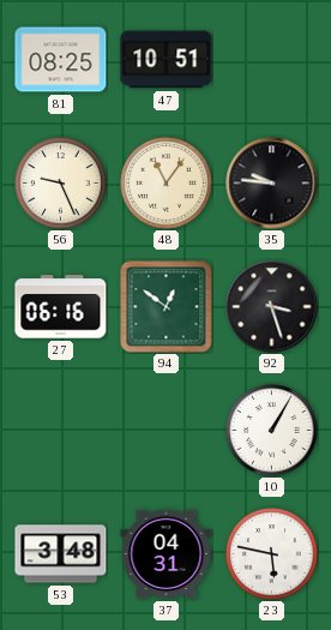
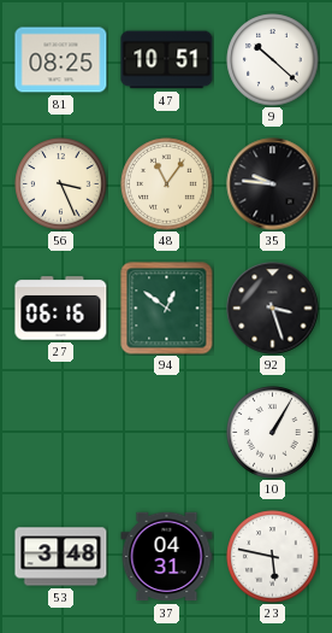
9: none -> 10:22 (273, 60)
56: 9:26 -> 3:26 (61, 184)
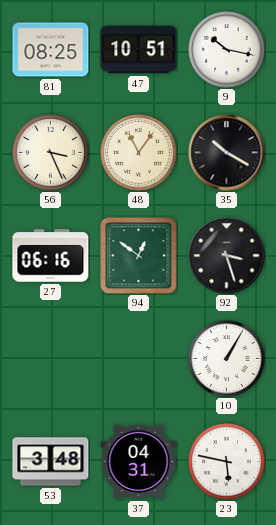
9: 10:22 -> 10:17 (227, 50)
35: 9:46 -> 10:20 (227, 153)
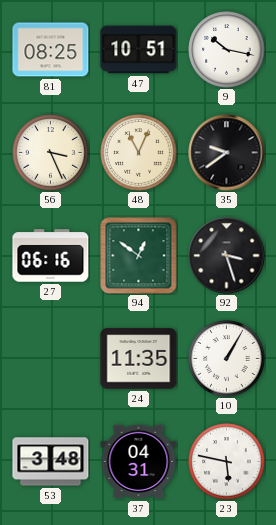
48: 11:06 -> 11:04 (139, 153)
35: 10:20 -> 9:39 (227, 153)
24: none -> 11:35 (139, 359)
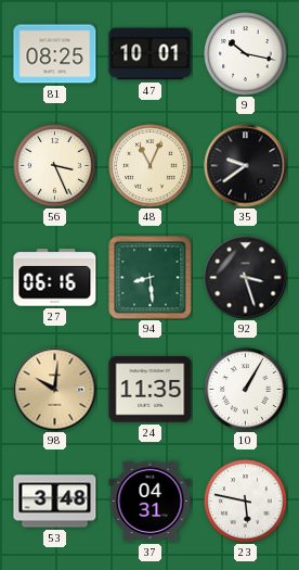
47: 10:51 -> 10:01 (151, 54)
94: 12:51 -> 8:29 (151, 278)
98: none -> 10:01 (55, 390)
